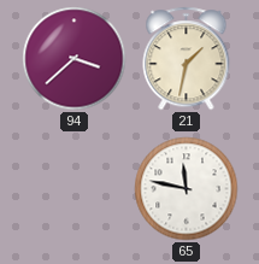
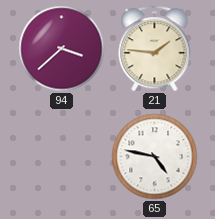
21: 1:32 -> 1:46 (155, 49)
65: 11:47 -> 4:47 (155, 157)
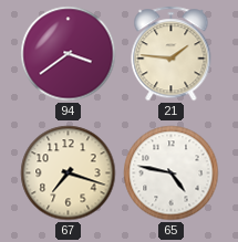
94: 3:38 -> 3:39 (69, 54)
67: none -> 7:18 (69, 173)
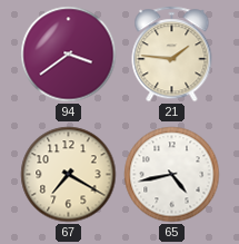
67: 7:18 -> 7:20 (69, 175)
65: 4:47 -> 4:43 (172, 175)
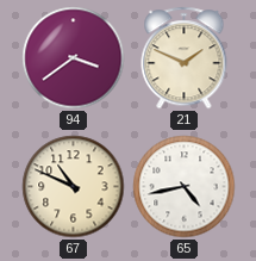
21: 1:46 -> 1:49 (185, 58)
67: 7:20 -> 10:49 (74, 187)
